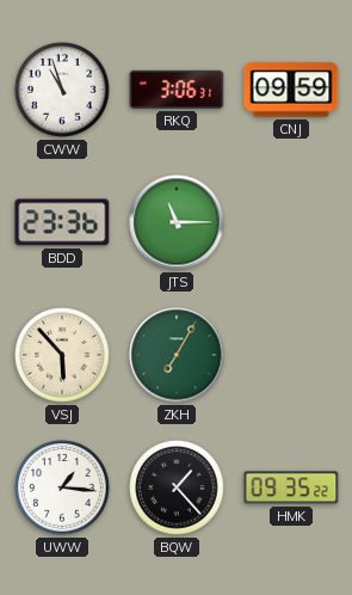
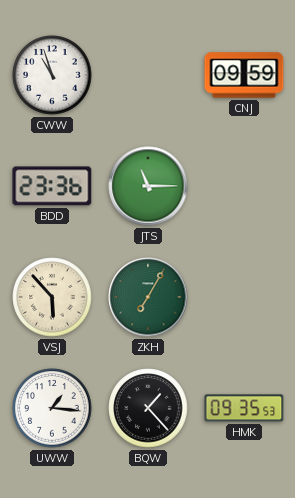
RKQ: 3:06 -> none (177, 90)
HMK: 09:35:22 -> 09:35:53 (244, 408)
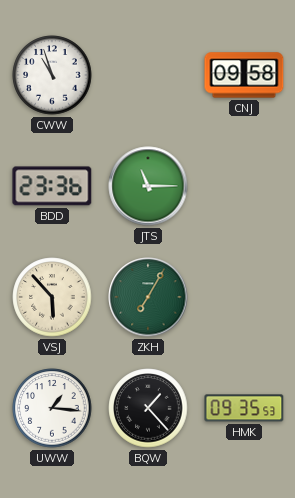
CNJ: 09:59 -> 09:58 (244, 75)
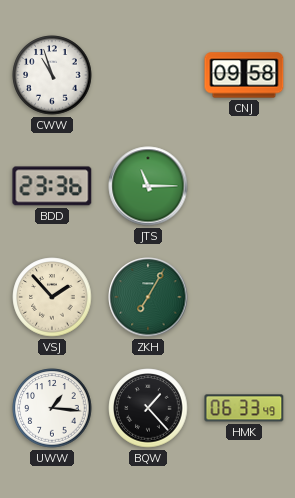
VSJ: 5:53 -> 1:53 (52, 297)
HMK: 09:35 -> 06:33 (244, 408)
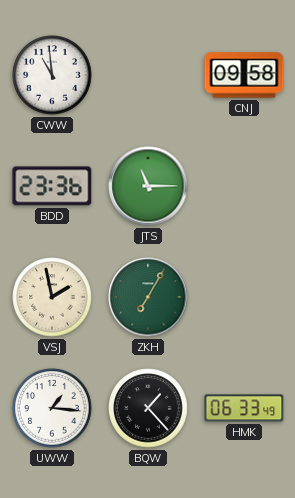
CWW: 10:57 -> 10:59 (52, 75)
VSJ: 1:53 -> 1:58 (52, 297)
